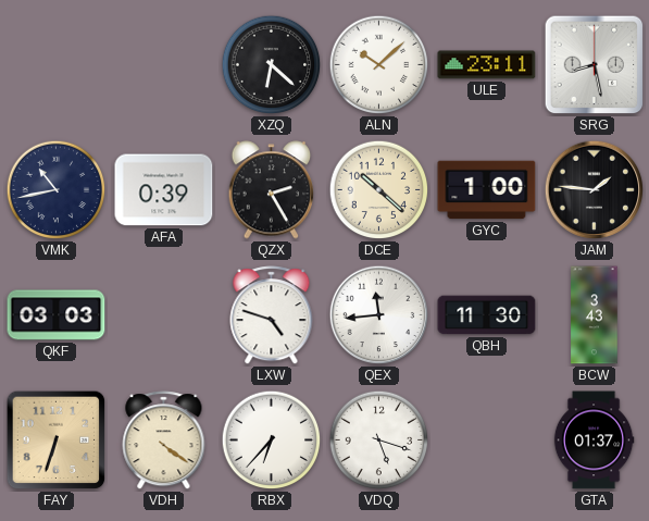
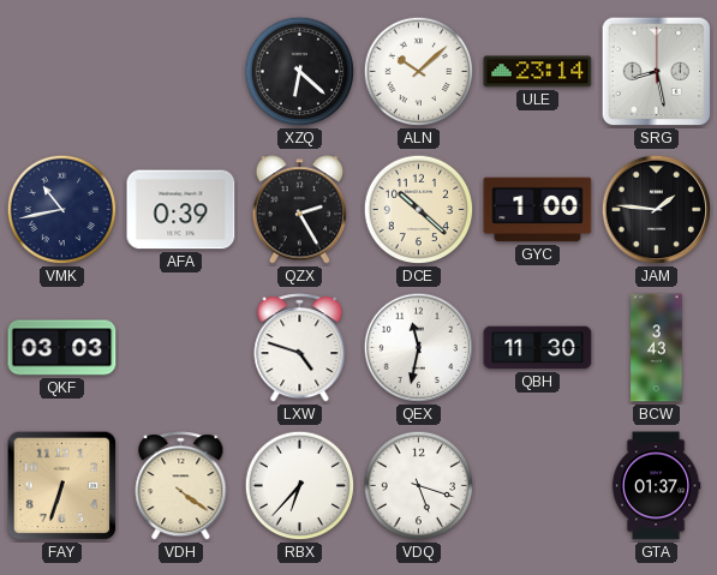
ULE: 23:11 -> 23:14 (538, 72)
QEX: 11:44 -> 11:32 (419, 348)
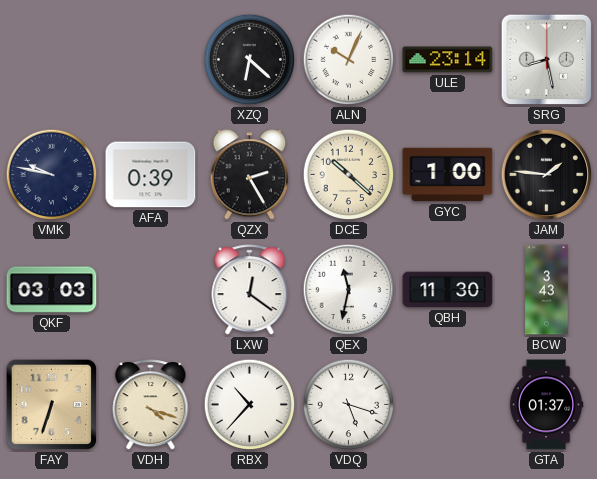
ALN: 10:08 -> 10:04 (349, 60)
VMK: 10:43 -> 9:47 (52, 175)
LXW: 4:48 -> 12:21 (250, 290)
VDH: 4:21 -> 4:18 (151, 405)
RBX: 6:37 -> 10:37 (250, 405)
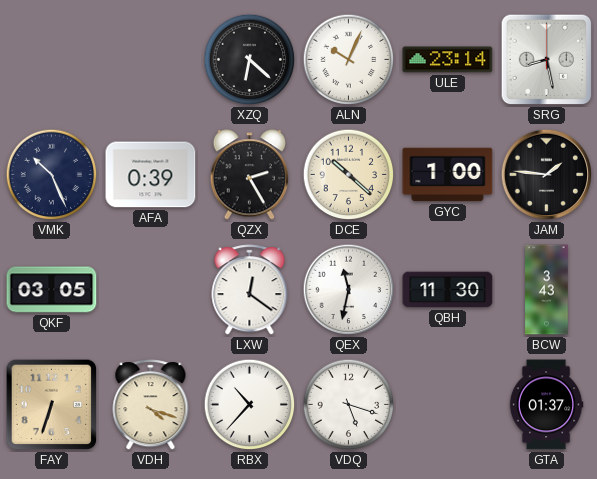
VMK: 9:47 -> 10:26 (52, 175)
QKF: 03:03 -> 03:05 (52, 290)
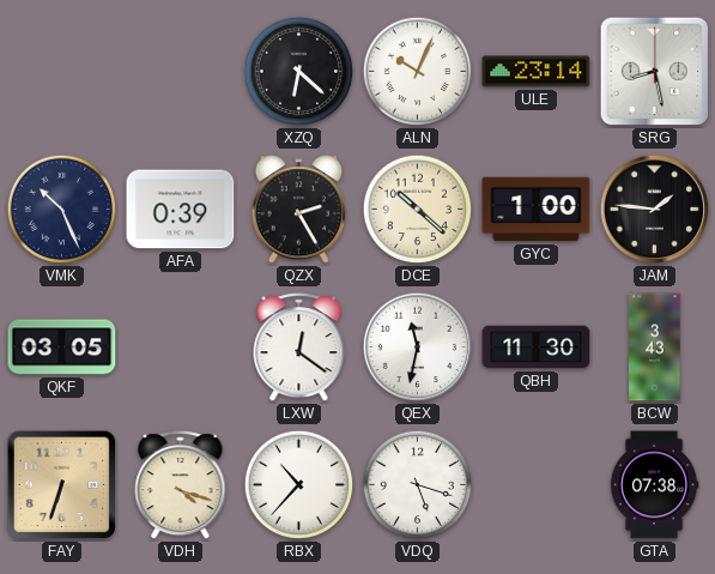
GTA: 01:37 -> 07:38 (654, 485)
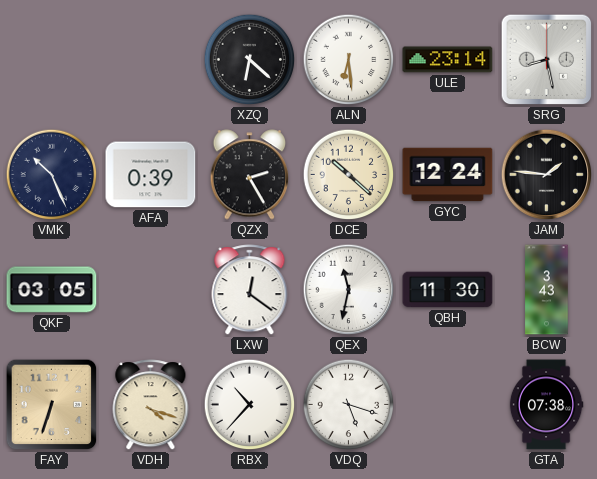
ALN: 10:04 -> 6:29 (349, 60)
GYC: 1:00 -> 12:24 (448, 175)
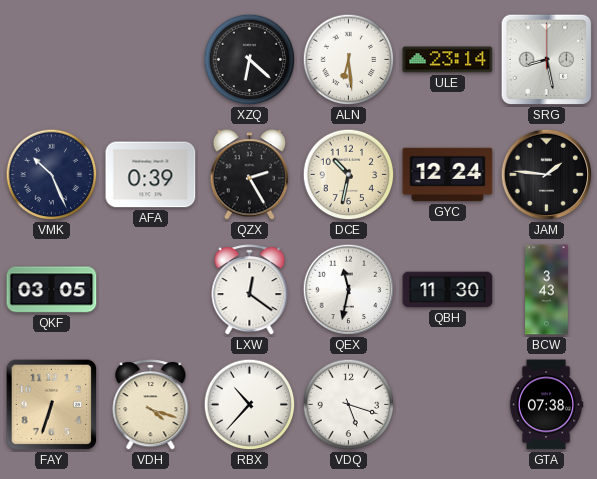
DCE: 10:22 -> 10:32 (349, 175)
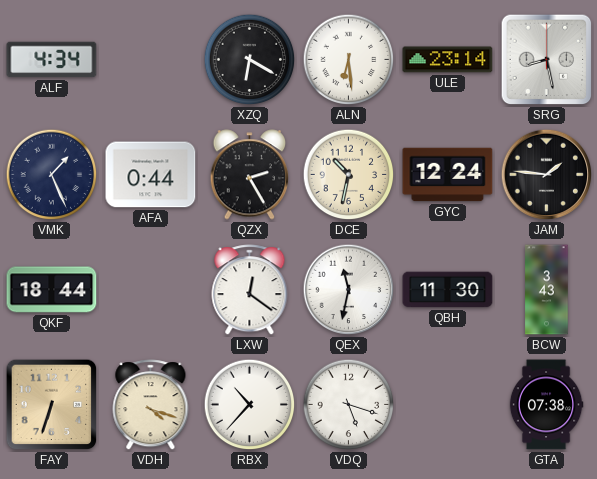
ALF: none -> 4:34 (52, 60)
XZQ: 6:22 -> 6:20 (250, 60)
VMK: 10:26 -> 1:26 (52, 175)
AFA: 0:39 -> 0:44 (151, 175)
QKF: 03:05 -> 18:44 (52, 290)
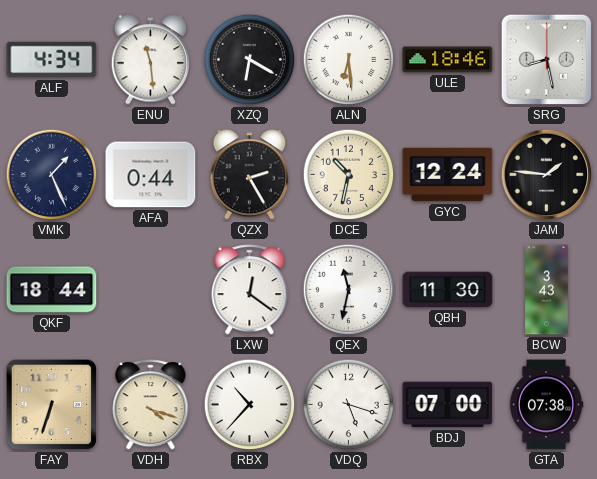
ENU: none -> 11:29 (151, 60)
ULE: 23:14 -> 18:46 (448, 60)
BDJ: none -> 07:00 (448, 405)
